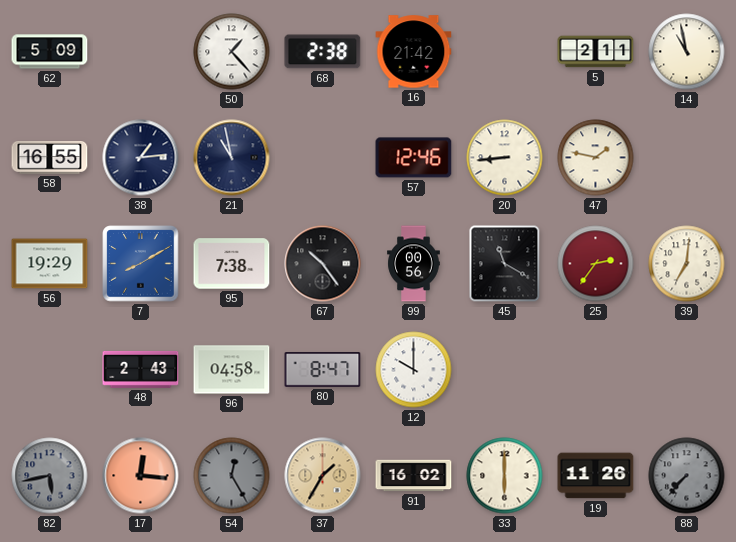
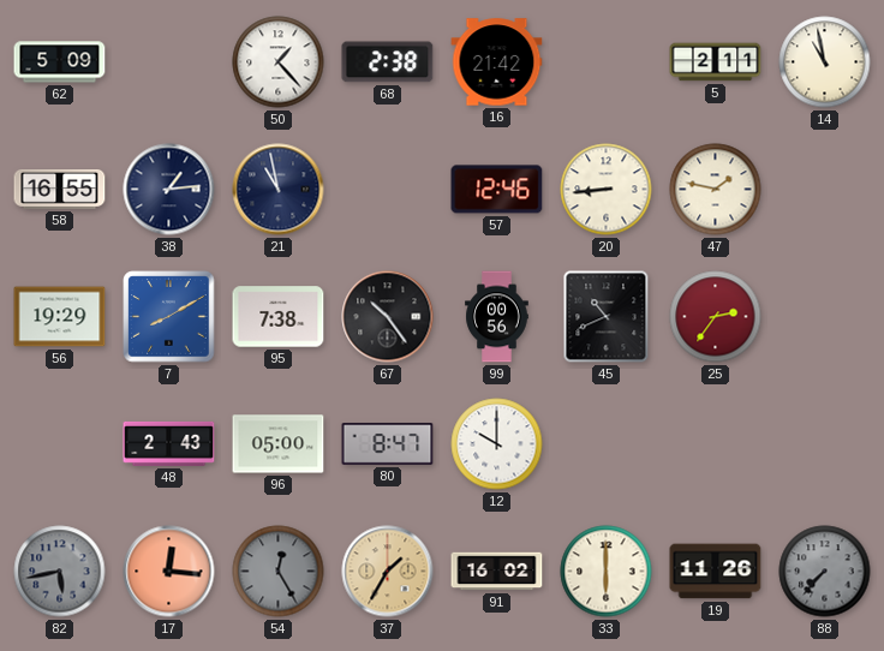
45: 11:20 -> 10:41 (607, 317)
39: 7:01 -> none (687, 264)
96: 04:58 -> 05:00 (279, 444)
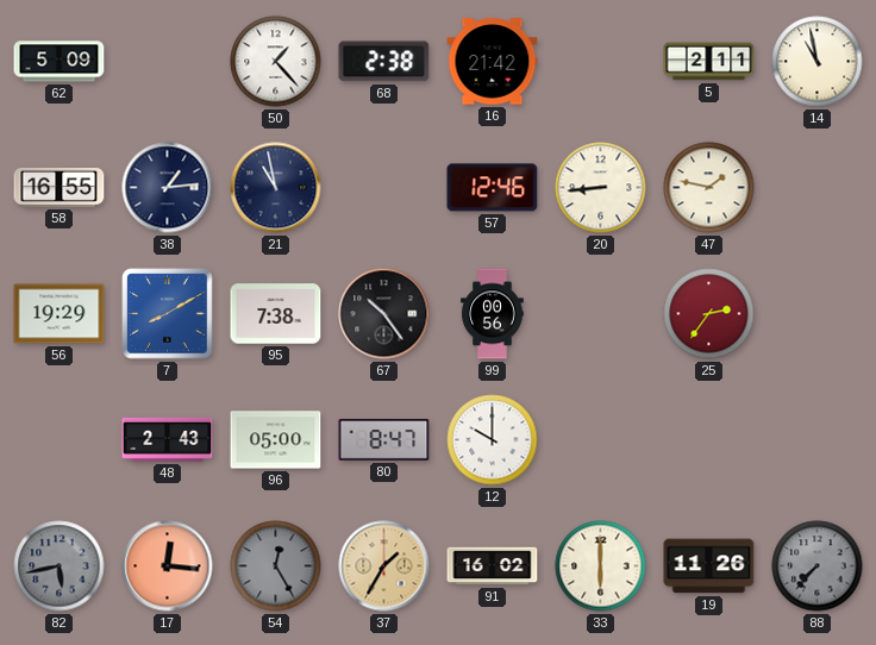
45: 10:41 -> none (607, 317)
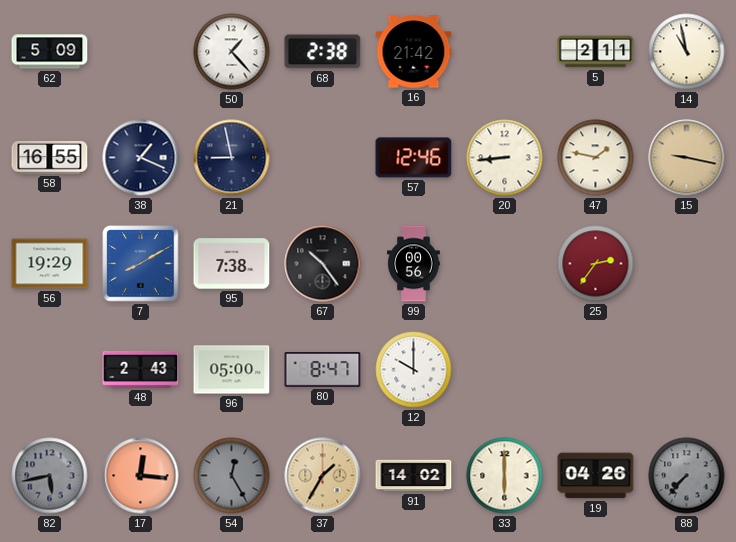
38: 1:14 -> 1:19 (141, 158)
21: 10:58 -> 8:58 (232, 158)
15: none -> 9:17 (687, 158)
91: 16:02 -> 14:02 (414, 476)
19: 11:26 -> 04:26 (596, 476)
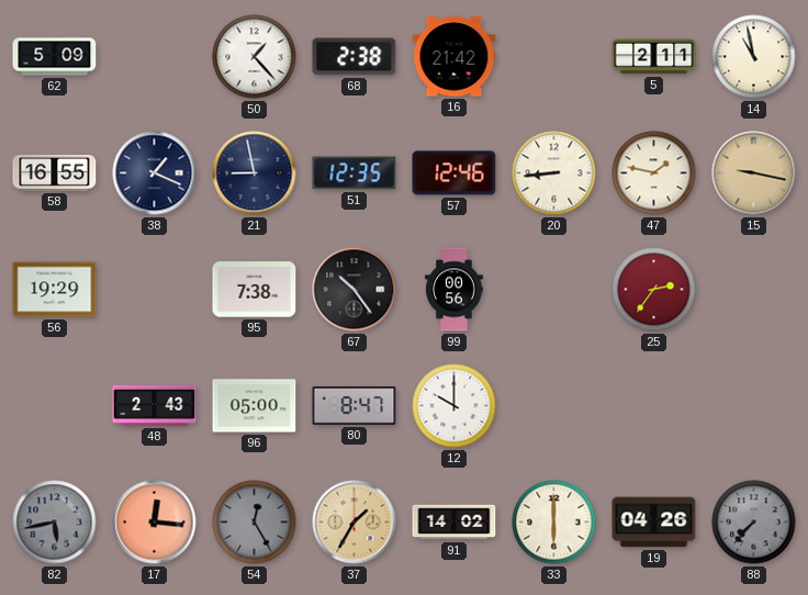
51: none -> 12:35 (355, 173)
7: 8:10 -> none (141, 264)
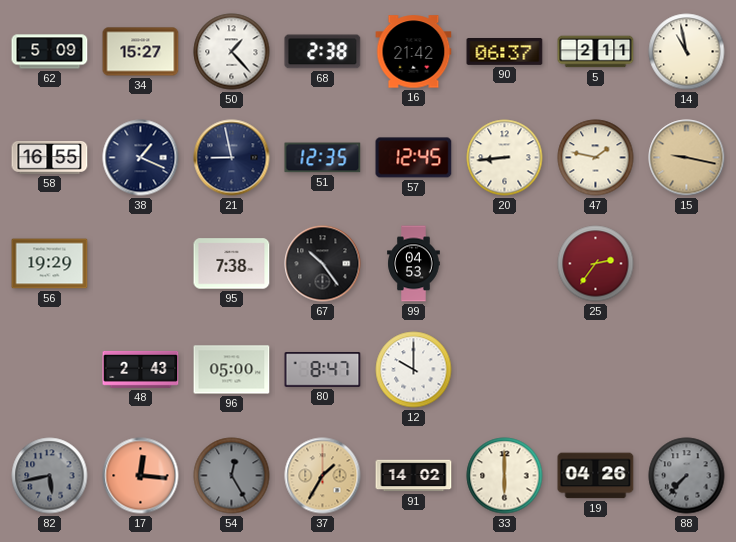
34: none -> 15:27 (141, 52)
90: none -> 06:37 (505, 52)
57: 12:46 -> 12:45 (414, 158)
99: 00:56 -> 04:53 (414, 264)
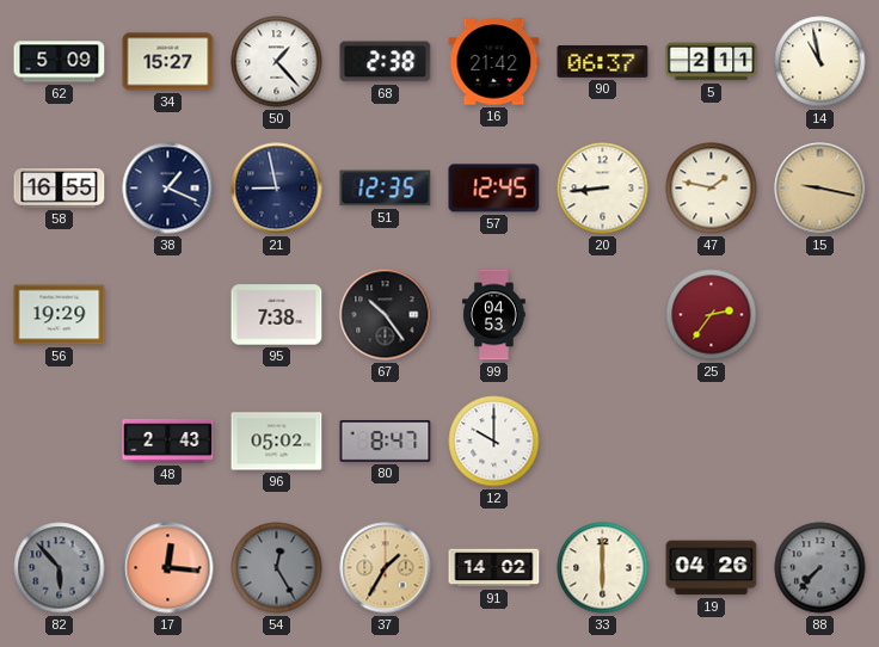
96: 05:00 -> 05:02 (277, 442)
82: 5:43 -> 5:53 (60, 568)
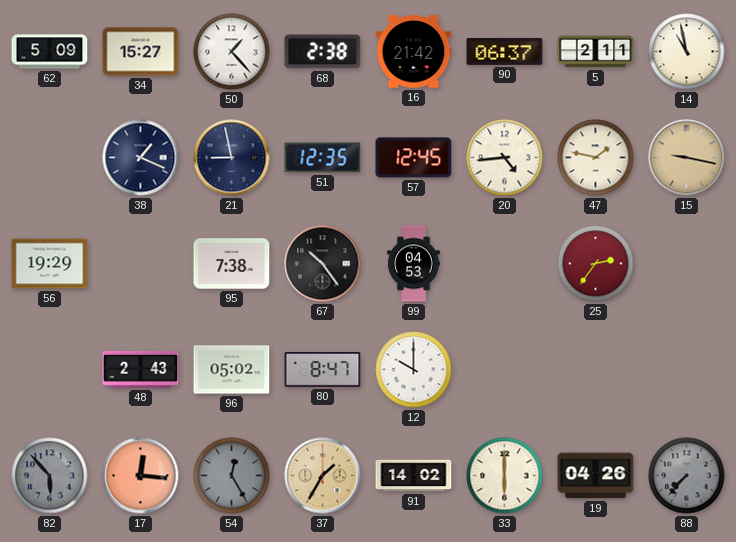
58: 16:55 -> none (60, 189)
20: 8:44 -> 4:44 (505, 158)
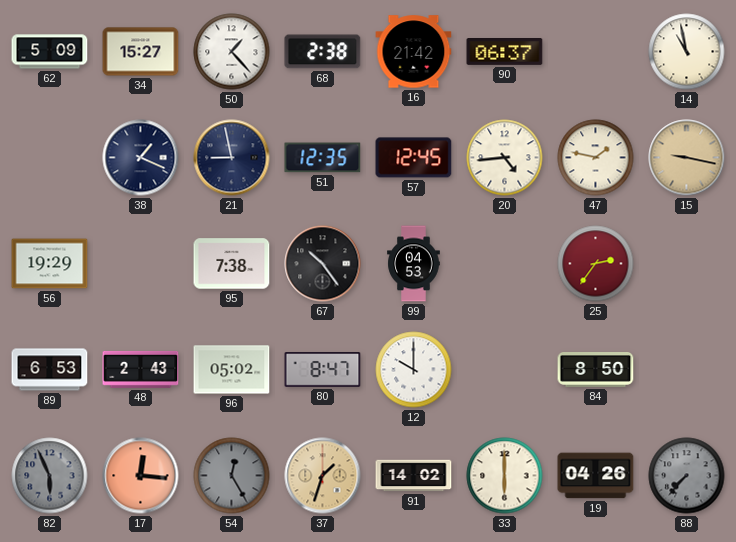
5: 2:11 -> none (596, 52)
89: none -> 6:53 (50, 370)
84: none -> 8:50 (596, 370)
82: 5:53 -> 5:56 (50, 476)
37: 1:35 -> 1:33 (323, 476)
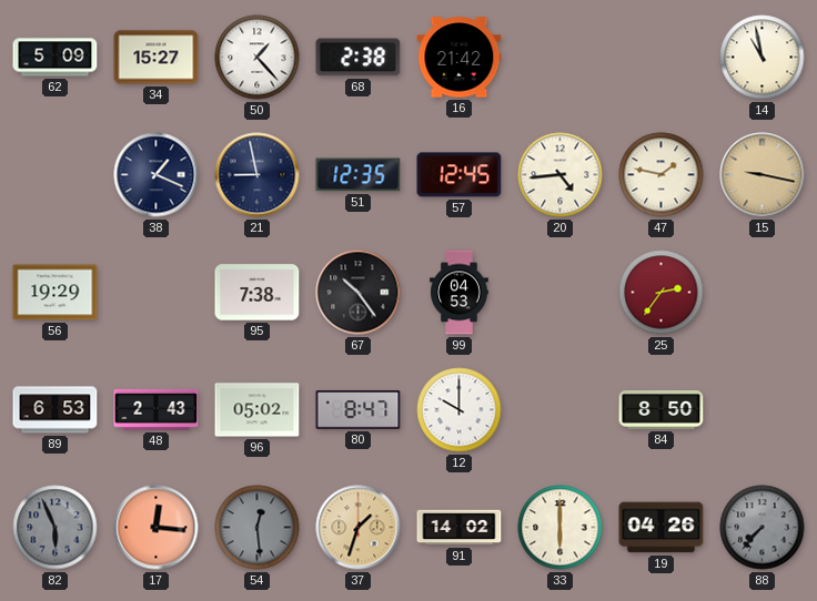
90: 06:37 -> none (505, 52)
54: 12:25 -> 12:29 (258, 528)
